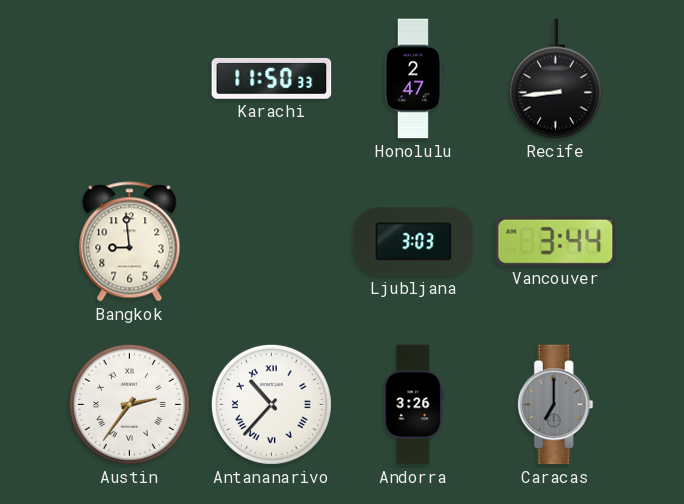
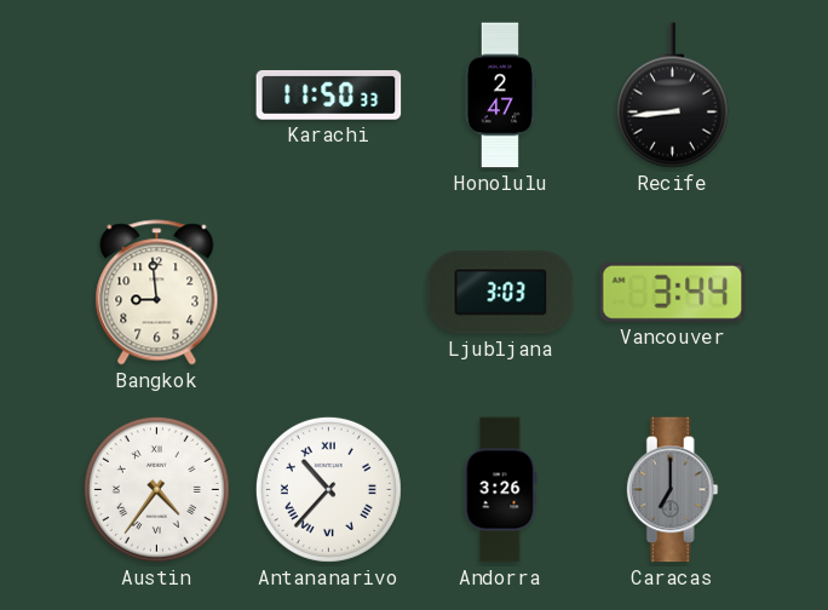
Austin: 2:36 -> 4:36 (156, 489)
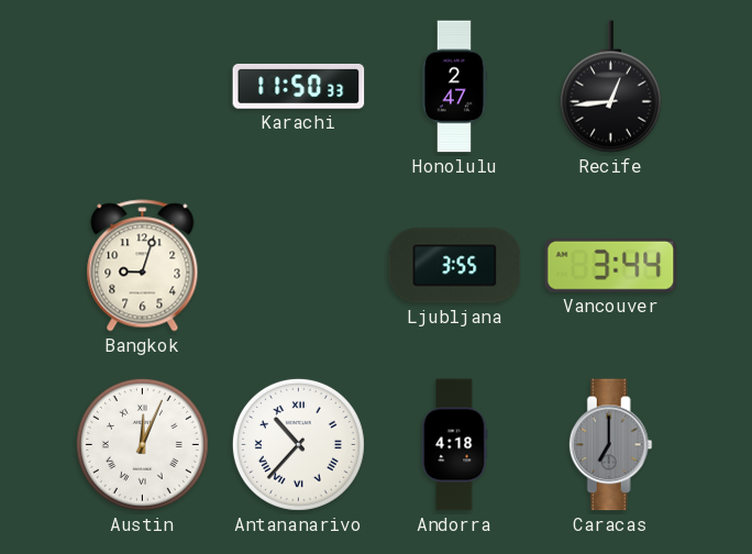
Recife: 8:44 -> 12:44 (610, 87)
Bangkok: 8:59 -> 9:03 (143, 266)
Ljubljana: 3:03 -> 3:55 (455, 266)
Austin: 4:36 -> 12:04 (142, 444)
Andorra: 3:26 -> 4:18 (455, 445)
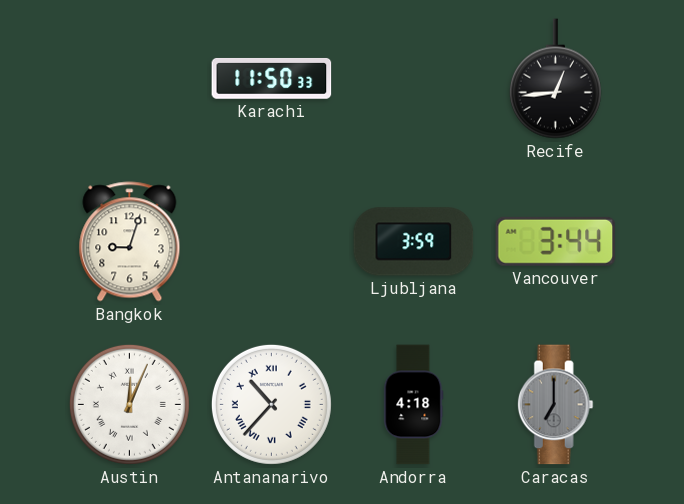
Honolulu: 2:47 -> none (453, 87)
Ljubljana: 3:55 -> 3:59 (414, 242)
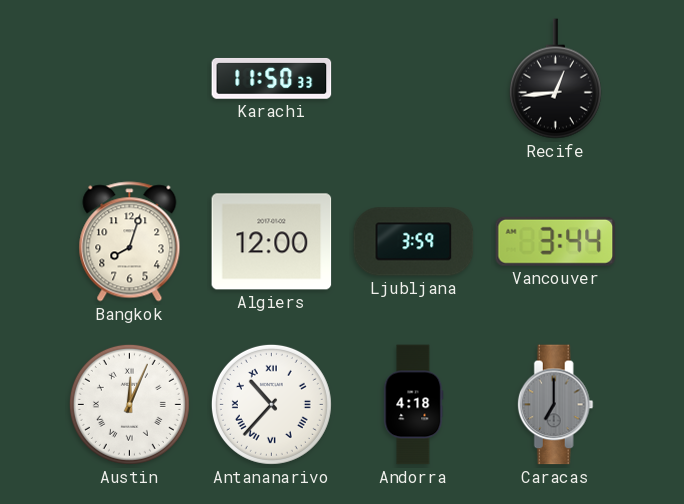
Bangkok: 9:03 -> 8:03 (130, 242)
Algiers: none -> 12:00 (272, 242)
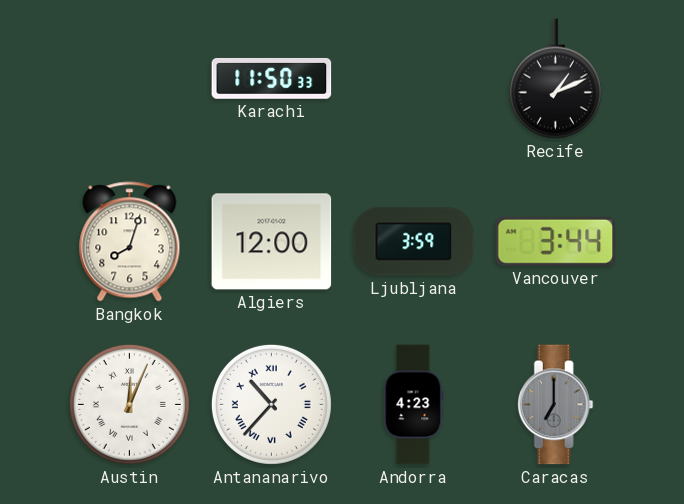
Recife: 12:44 -> 1:11 (555, 79)
Andorra: 4:18 -> 4:23 (414, 405)
